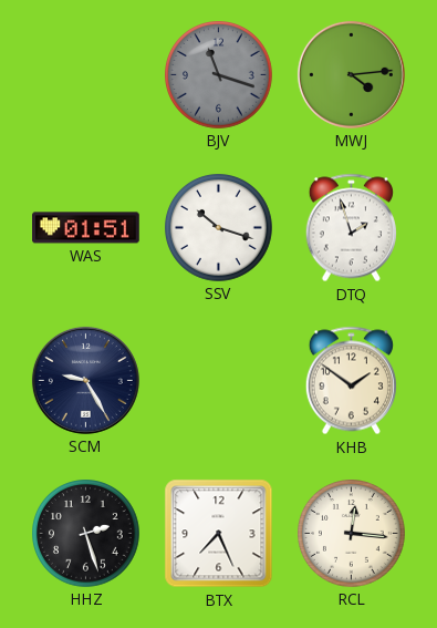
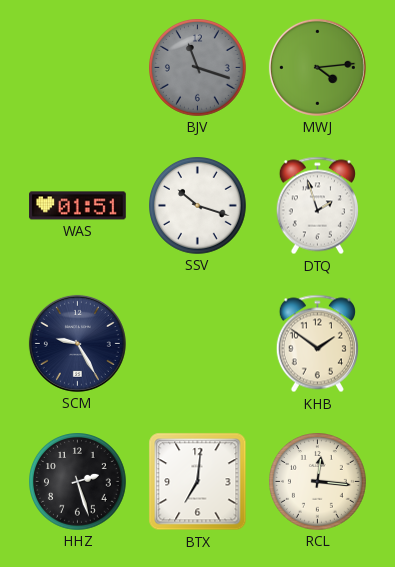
BTX: 7:26 -> 7:01 (198, 482)
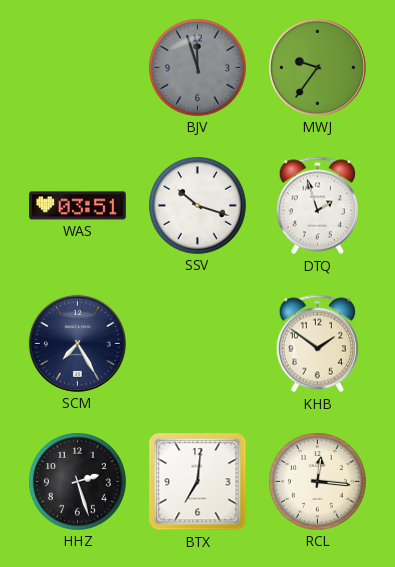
BJV: 11:18 -> 11:57 (198, 68)
MWJ: 4:14 -> 9:36 (317, 67)
WAS: 01:51 -> 03:51 (78, 206)
SCM: 9:25 -> 7:25 (77, 343)
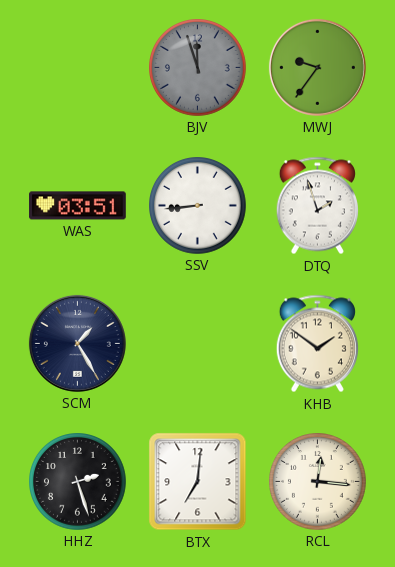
SSV: 10:18 -> 8:44 (198, 206)
SCM: 7:25 -> 1:25 (77, 343)
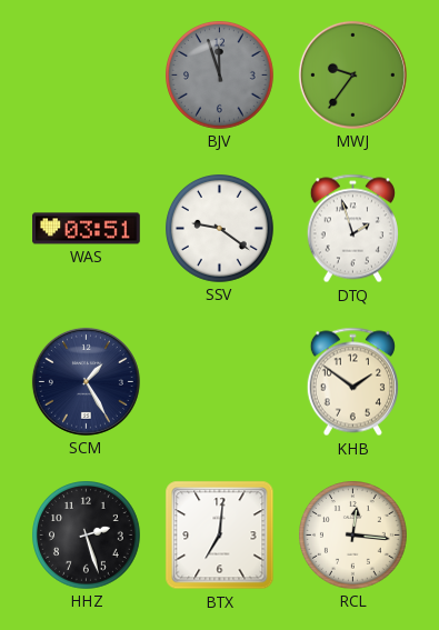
SSV: 8:44 -> 9:21 (220, 229)
